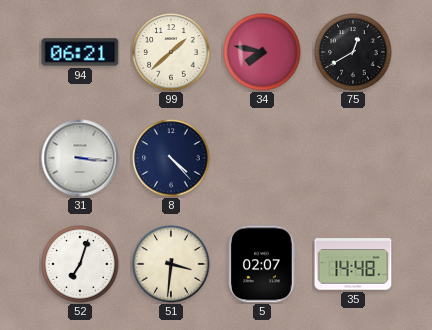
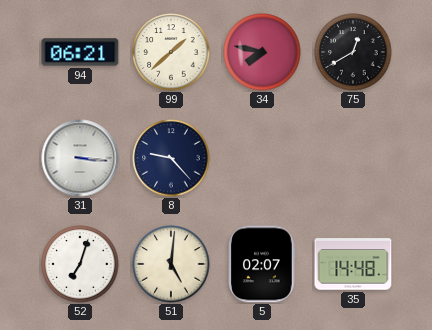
8: 4:23 -> 9:23 (171, 158)
51: 3:31 -> 5:01 (171, 264)
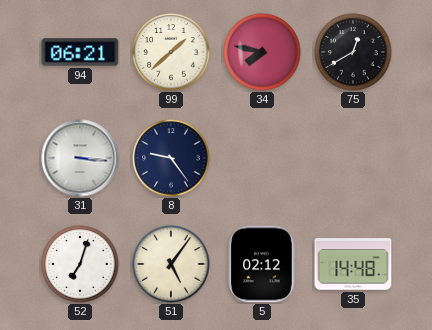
8: 9:23 -> 9:24 (171, 158)
51: 5:01 -> 5:06 (171, 264)
5: 02:07 -> 02:12 (262, 264)
